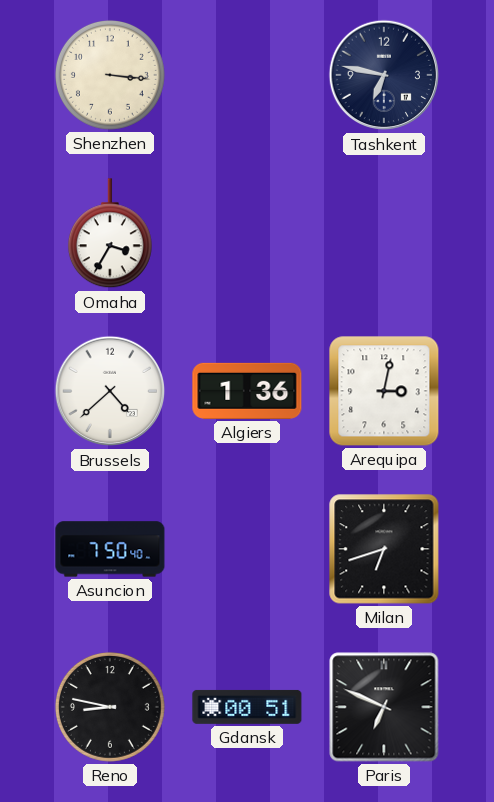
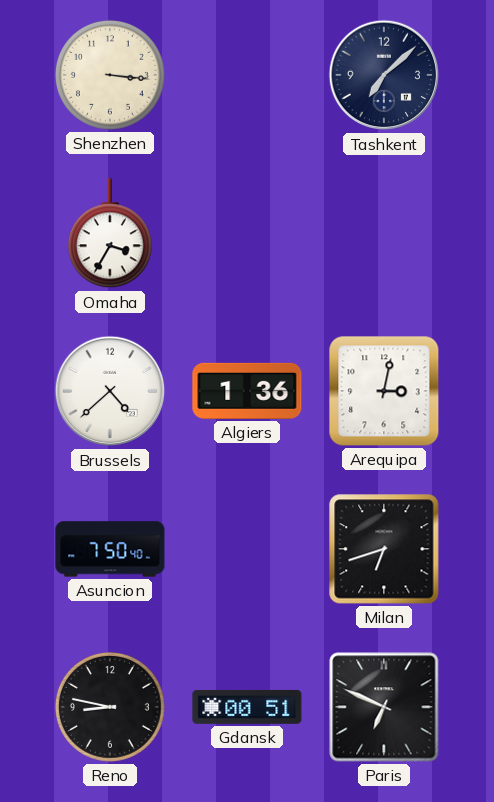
Tashkent: 6:47 -> 7:08 (384, 75)
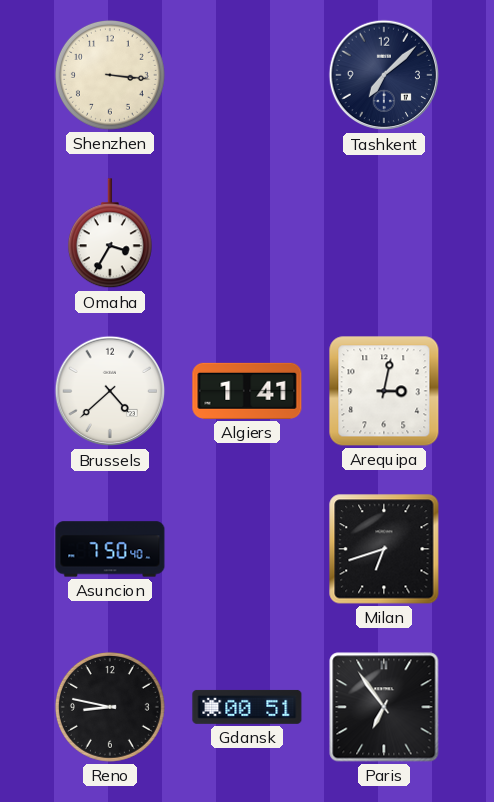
Algiers: 1:36 -> 1:41 (247, 391)
Paris: 6:49 -> 6:54 (384, 707)
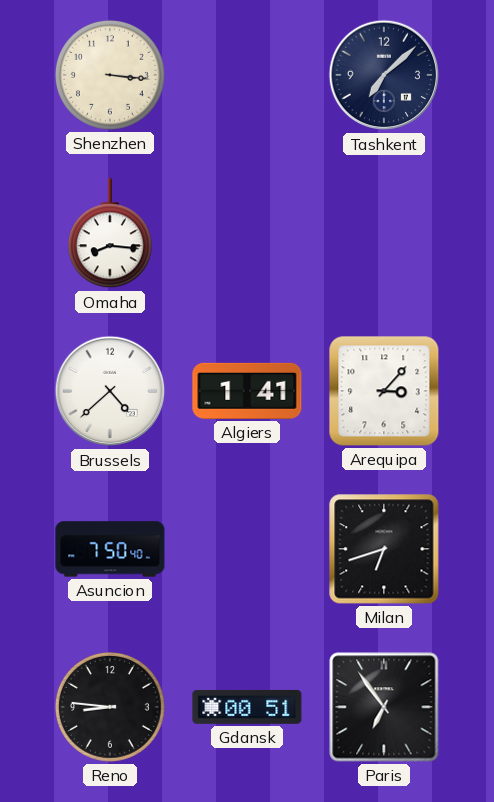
Omaha: 3:35 -> 8:16 (110, 234)
Arequipa: 3:02 -> 3:07 (384, 391)
Reno: 8:47 -> 8:46 (110, 707)
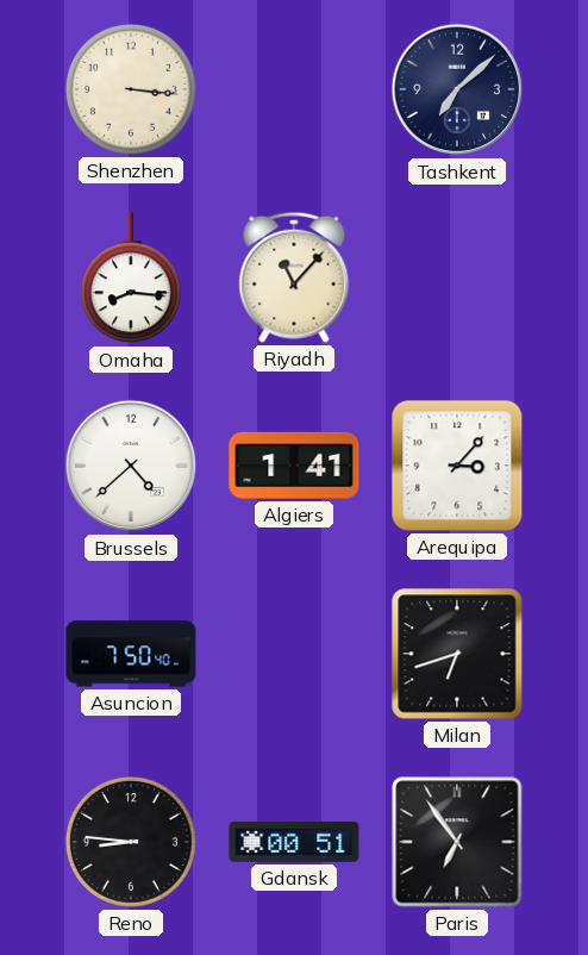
Riyadh: none -> 11:07 (294, 277)
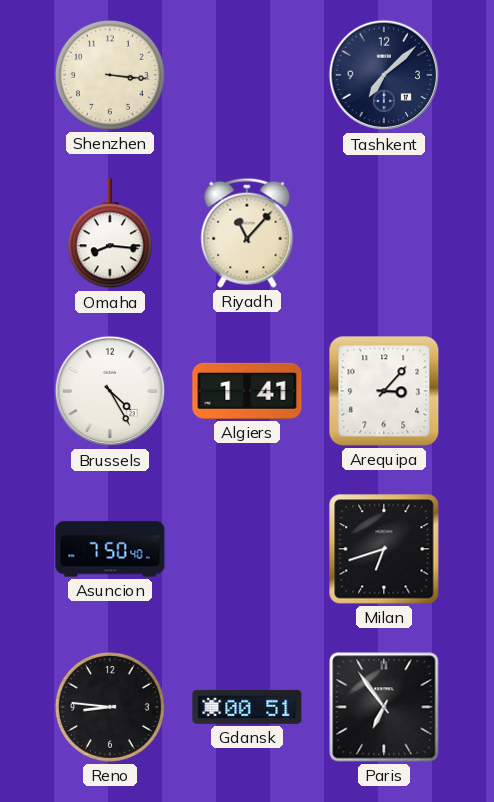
Brussels: 4:38 -> 4:25 (110, 391)
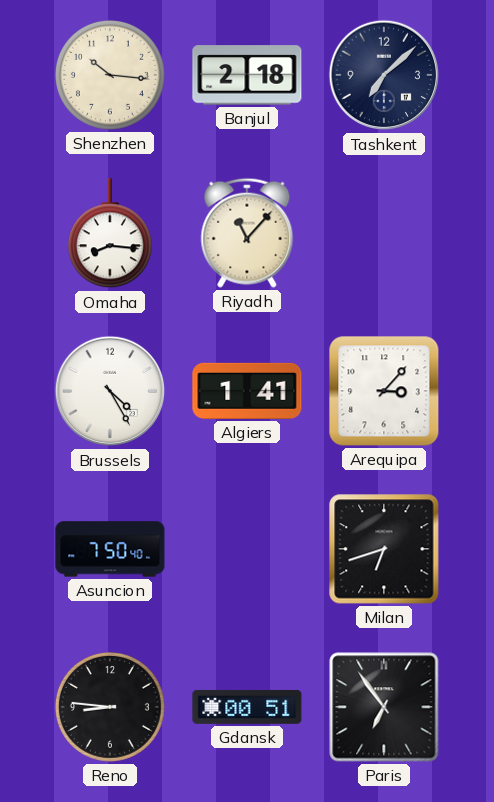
Shenzhen: 3:16 -> 10:16 (110, 75)
Banjul: none -> 2:18 (247, 75)
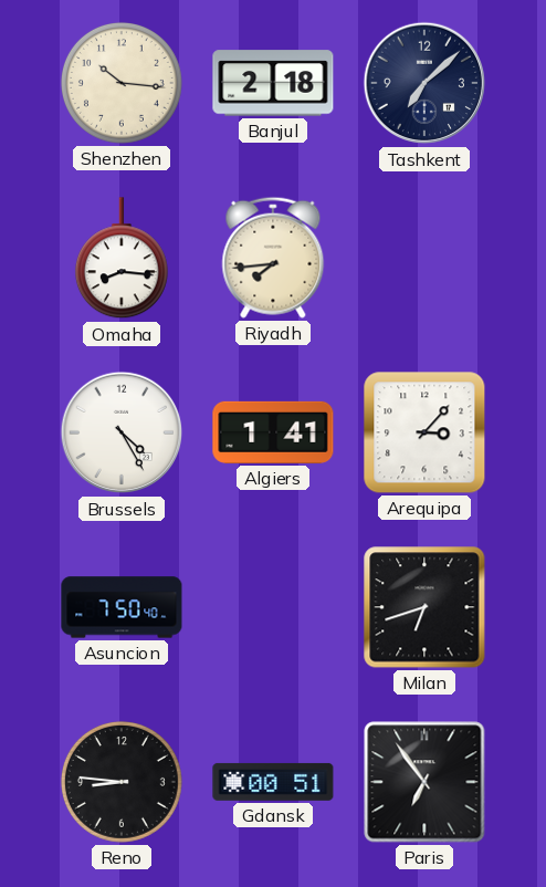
Riyadh: 11:07 -> 7:44 (273, 258)
